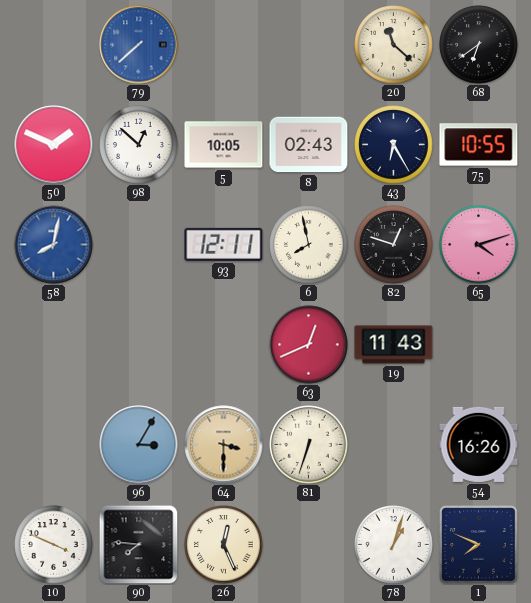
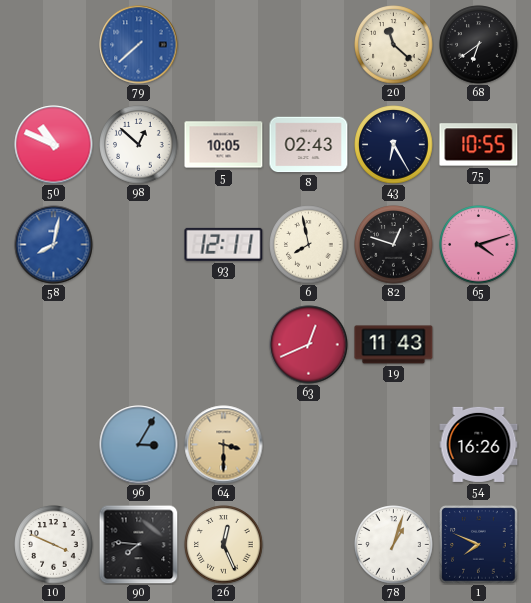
50: 1:49 -> 10:49 (54, 145)
81: 6:33 -> none (309, 445)
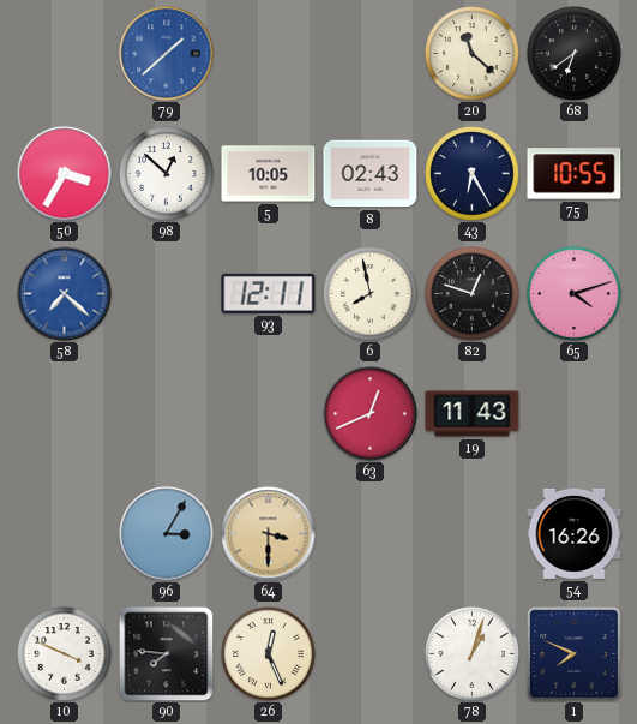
79: 7:38 -> 1:38 (167, 54)
50: 10:49 -> 3:35 (65, 174)
58: 8:02 -> 7:22 (65, 294)
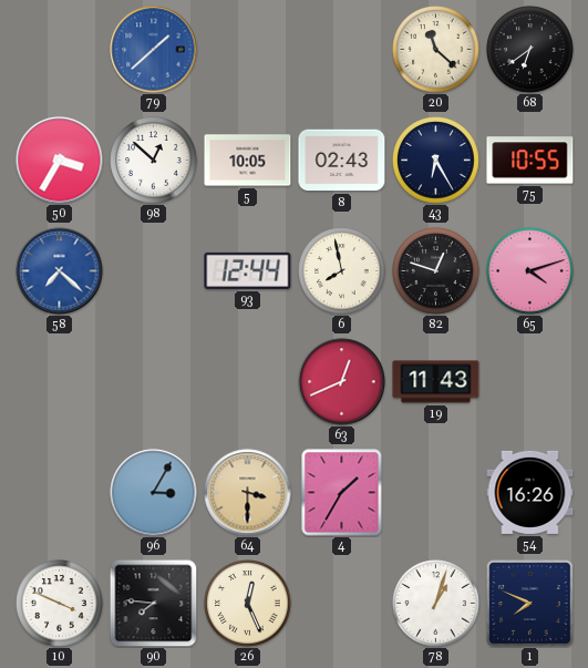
93: 12:11 -> 12:44 (248, 270)
4: none -> 1:35 (342, 493)
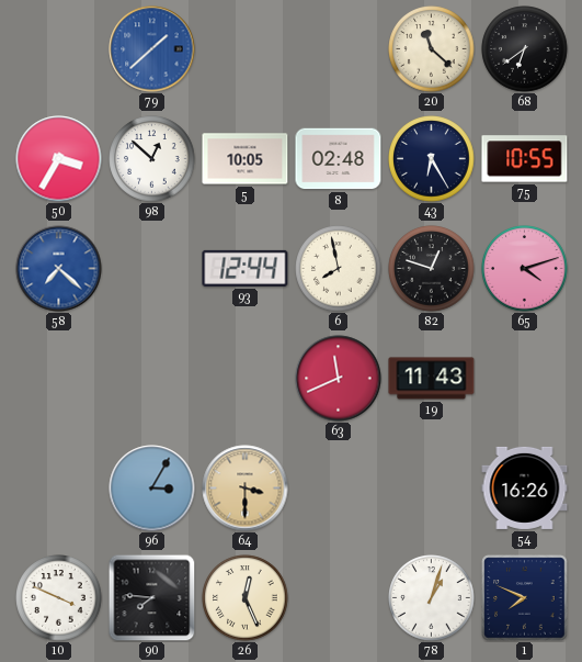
8: 02:43 -> 02:48 (339, 159)
63: 12:41 -> 11:41 (339, 379)
4: 1:35 -> none (342, 493)
